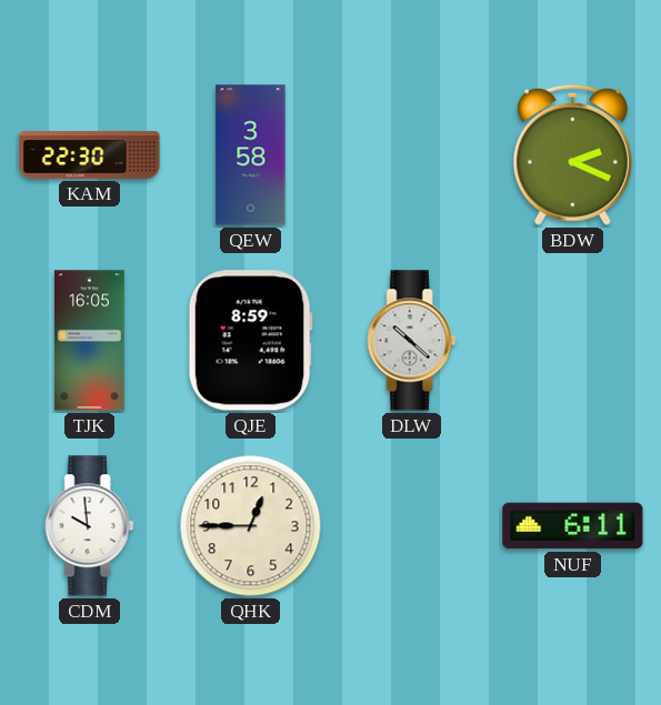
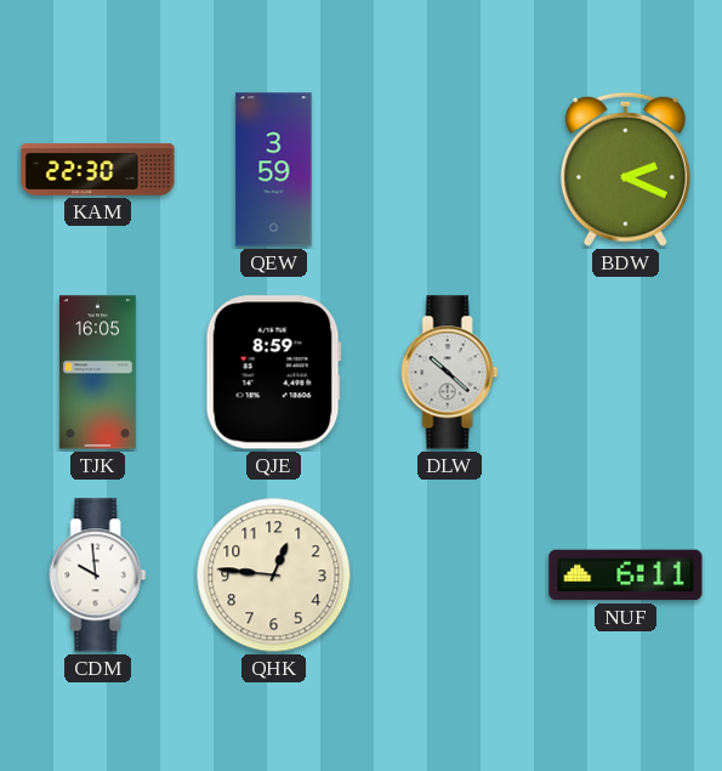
QEW: 3:58 -> 3:59 (274, 170)
QHK: 12:45 -> 12:46 (274, 576)
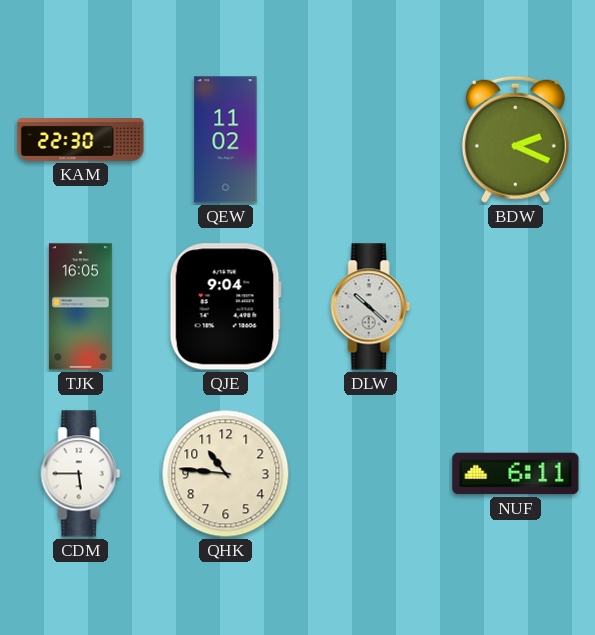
QEW: 3:59 -> 11:02 (226, 140)
QJE: 8:59 -> 9:04 (225, 307)
CDM: 9:59 -> 5:45 (81, 474)
QHK: 12:46 -> 10:46 (226, 474)
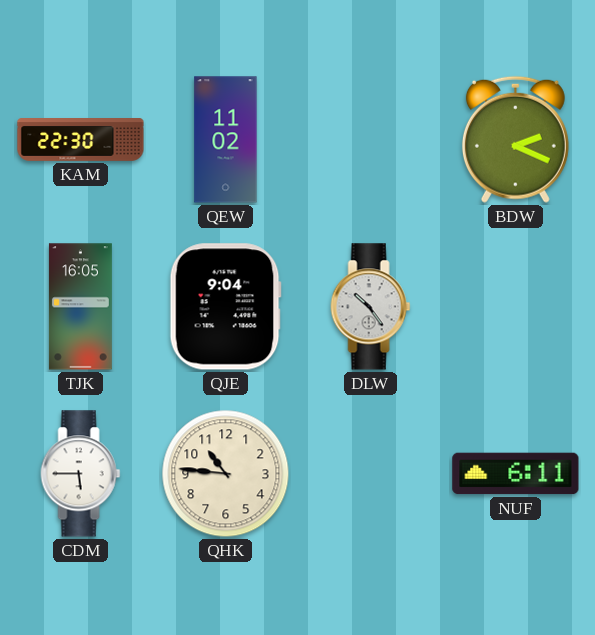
DLW: 10:22 -> 10:24 (371, 307)
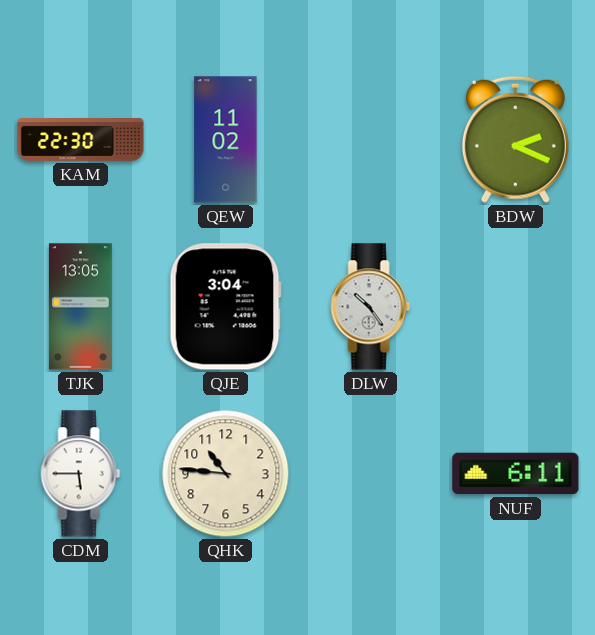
TJK: 16:05 -> 13:05 (80, 307)
QJE: 9:04 -> 3:04 (225, 307)
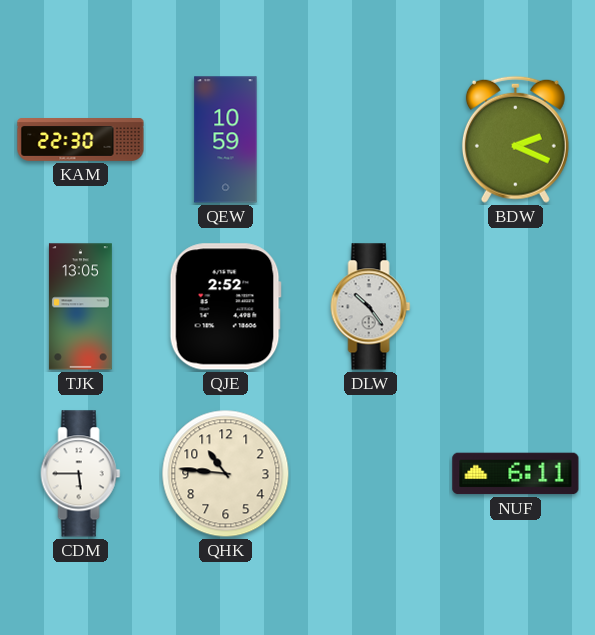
QEW: 11:02 -> 10:59 (226, 140)
QJE: 3:04 -> 2:52 (225, 307)
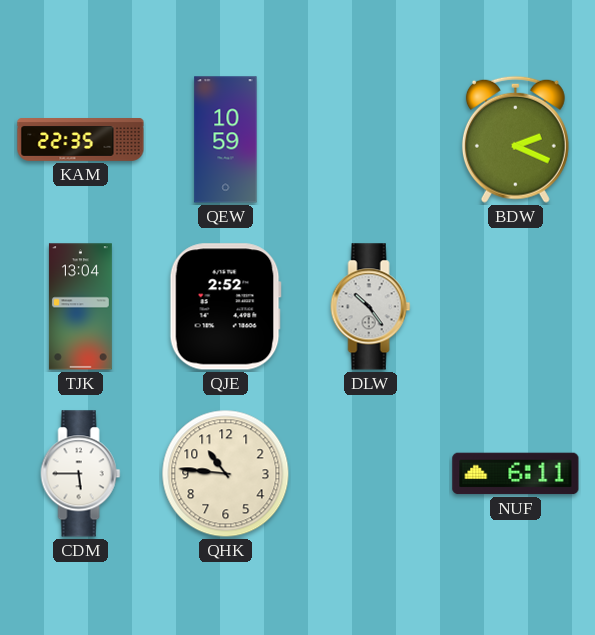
KAM: 22:30 -> 22:35 (81, 140)
TJK: 13:05 -> 13:04 (80, 307)
